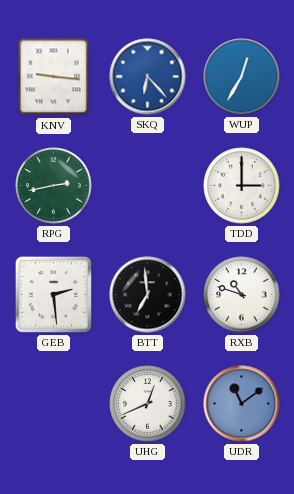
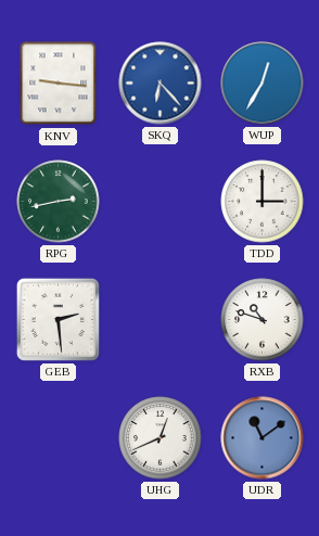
BTT: 6:59 -> none (148, 295)
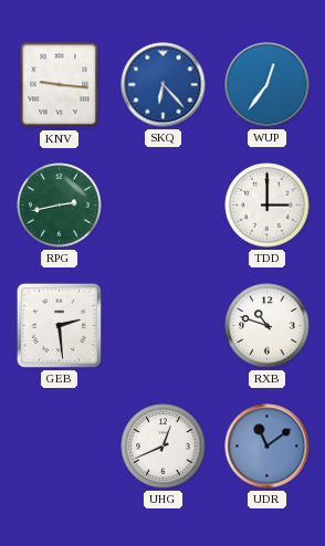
WUP: 12:35 -> 12:36 (268, 85)
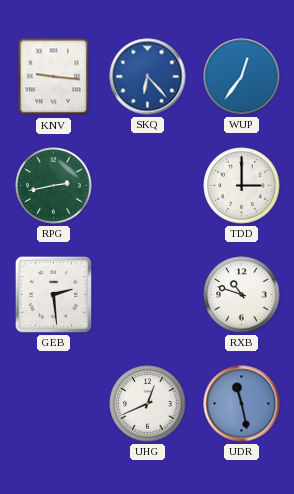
UDR: 11:09 -> 11:28 (242, 404)
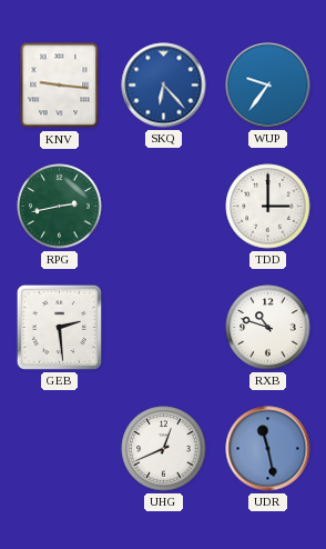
WUP: 12:36 -> 9:36 (268, 86)
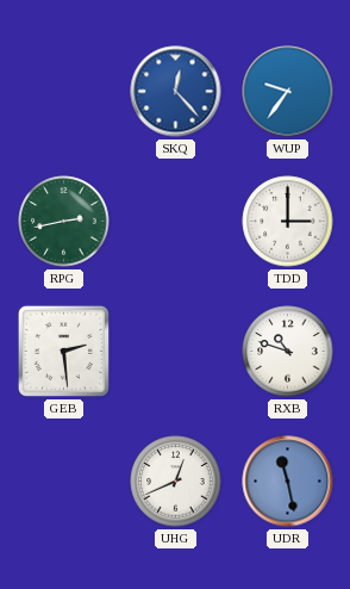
KNV: 9:16 -> none (60, 86)
SKQ: 6:23 -> 12:23 (176, 92)
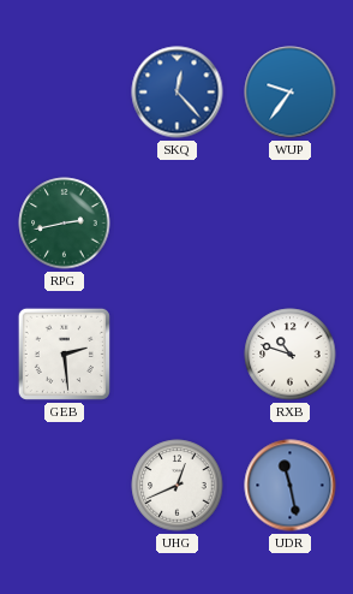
TDD: 3:00 -> none (288, 222)
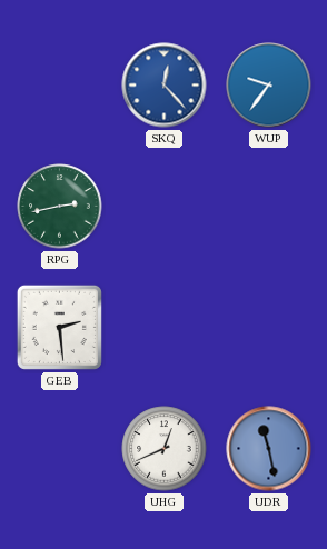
RXB: 10:48 -> none (291, 355)
